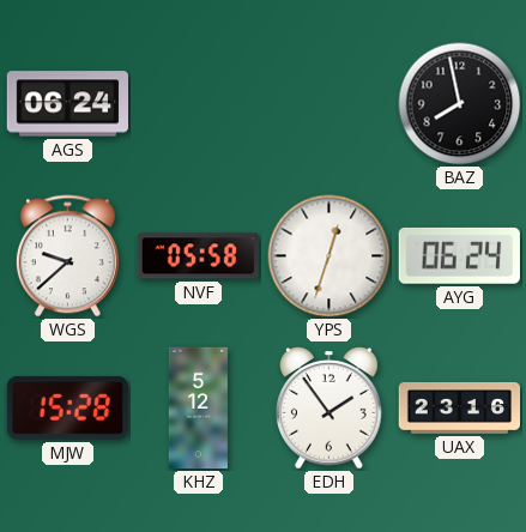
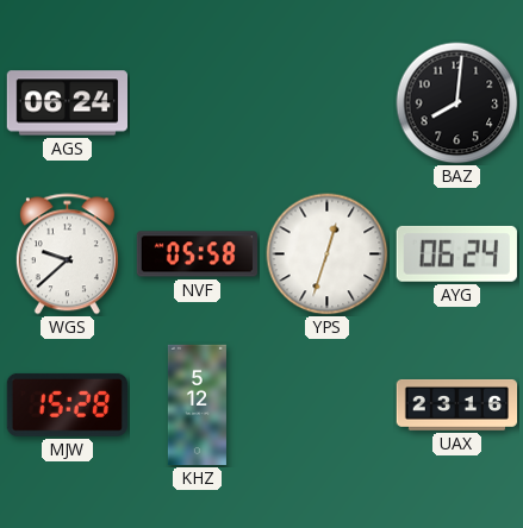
BAZ: 7:58 -> 8:01 (457, 103)
EDH: 1:54 -> none (329, 409)
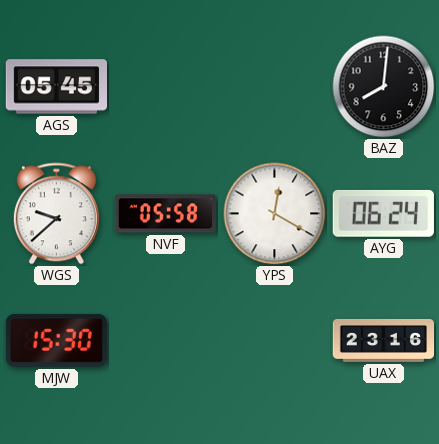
AGS: 06:24 -> 05:45 (56, 87)
YPS: 12:33 -> 12:20 (275, 214)
MJW: 15:28 -> 15:30 (56, 340)
KHZ: 5:12 -> none (197, 406)
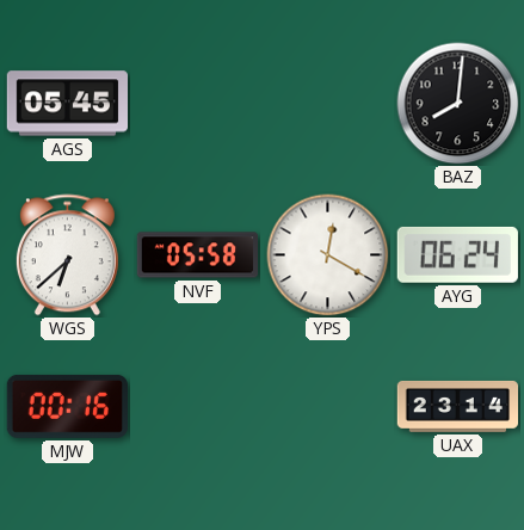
WGS: 9:38 -> 6:38 (67, 255)
MJW: 15:30 -> 00:16 (67, 406)
UAX: 23:16 -> 23:14 (458, 406)
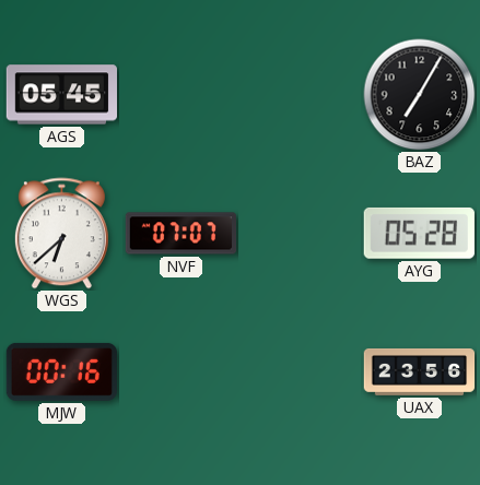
BAZ: 8:01 -> 7:05 (420, 95)
NVF: 05:58 -> 07:07 (182, 234)
YPS: 12:20 -> none (328, 255)
AYG: 06:24 -> 05:28 (419, 233)
UAX: 23:14 -> 23:56 (420, 371)
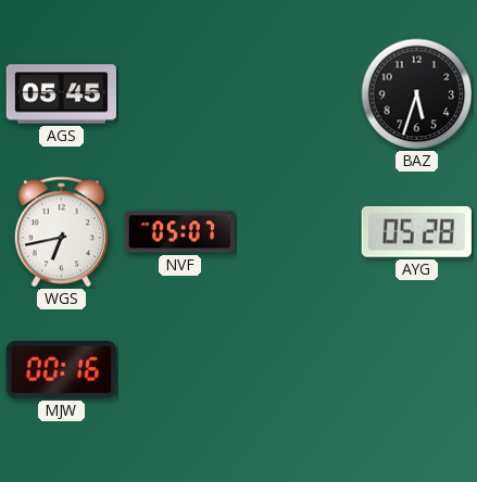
BAZ: 7:05 -> 5:33 (417, 94)
WGS: 6:38 -> 6:43 (61, 232)
NVF: 07:07 -> 05:07 (180, 232)
UAX: 23:56 -> none (420, 371)
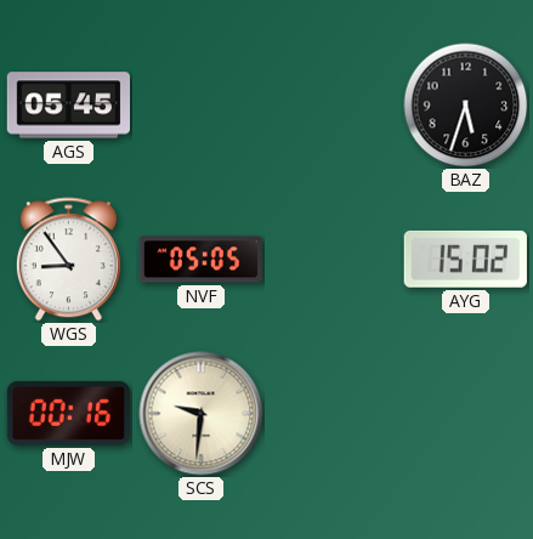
WGS: 6:43 -> 8:54 (68, 260)
NVF: 05:07 -> 05:05 (202, 260)
AYG: 05:28 -> 15:02 (465, 259)
SCS: none -> 9:31 (202, 414)
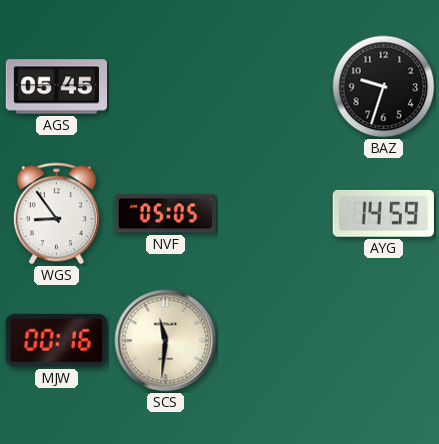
BAZ: 5:33 -> 9:33 (384, 87)
AYG: 15:02 -> 14:59 (383, 213)
SCS: 9:31 -> 11:31 (166, 341)
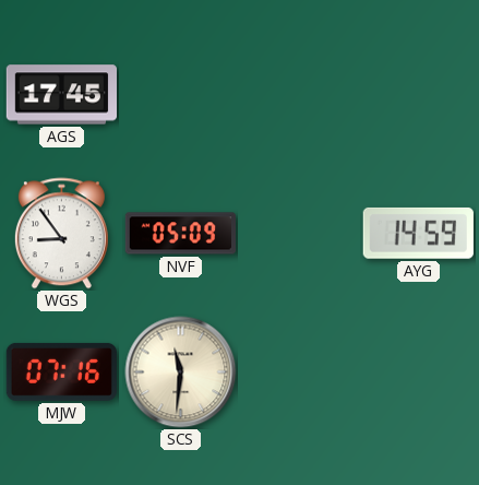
AGS: 05:45 -> 17:45 (61, 95)
BAZ: 9:33 -> none (384, 87)
NVF: 05:05 -> 05:09 (181, 234)
MJW: 00:16 -> 07:16 (61, 371)
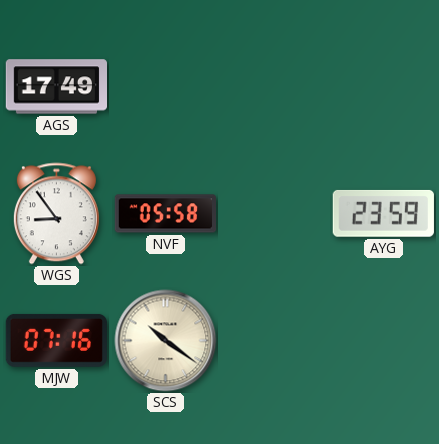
AGS: 17:45 -> 17:49 (56, 87)
NVF: 05:09 -> 05:58 (166, 214)
AYG: 14:59 -> 23:59 (383, 213)
SCS: 11:31 -> 10:21 (166, 341)
